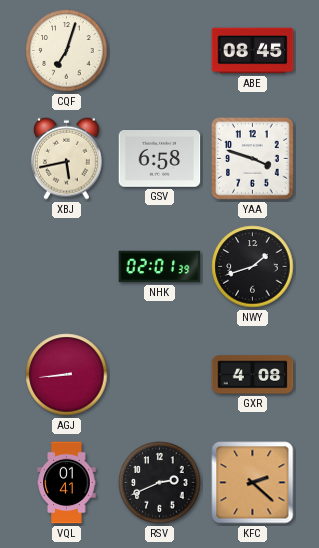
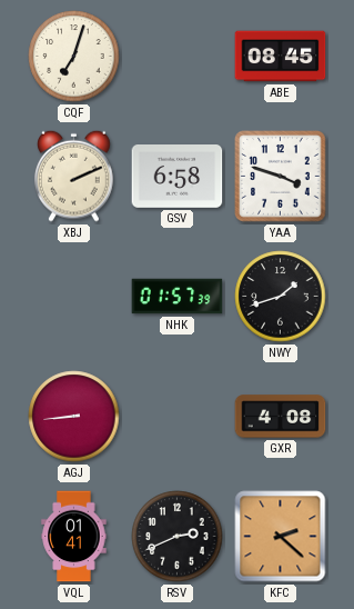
XBJ: 5:43 -> 2:11 (74, 176)
NHK: 02:01 -> 01:57 (178, 297)
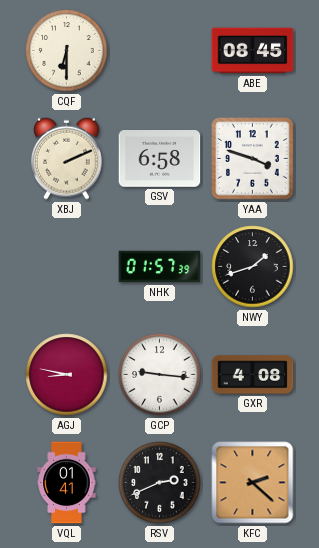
CQF: 7:03 -> 6:30 (67, 51)
AGJ: 8:44 -> 8:47 (67, 375)
GCP: none -> 9:16 (160, 375)
